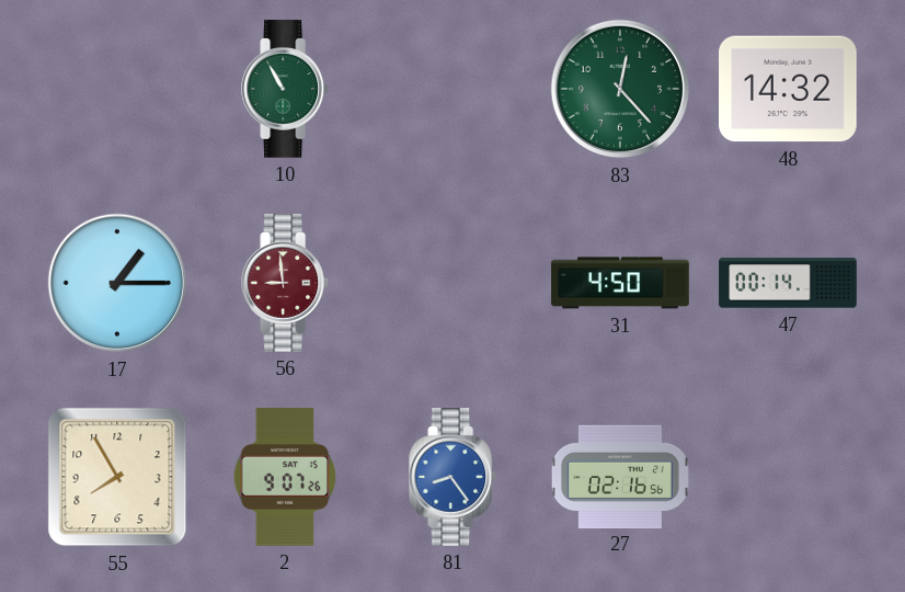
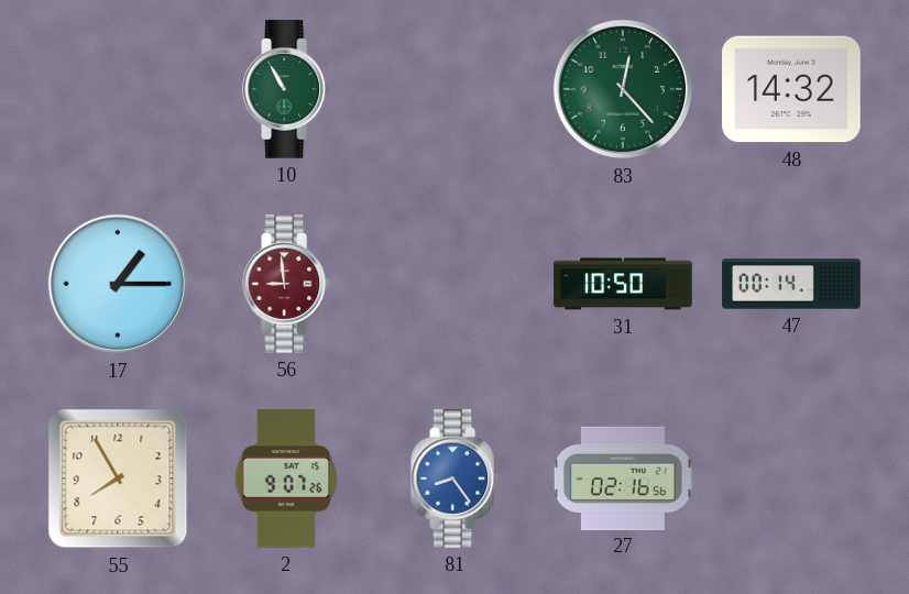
31: 4:50 -> 10:50 (623, 284)
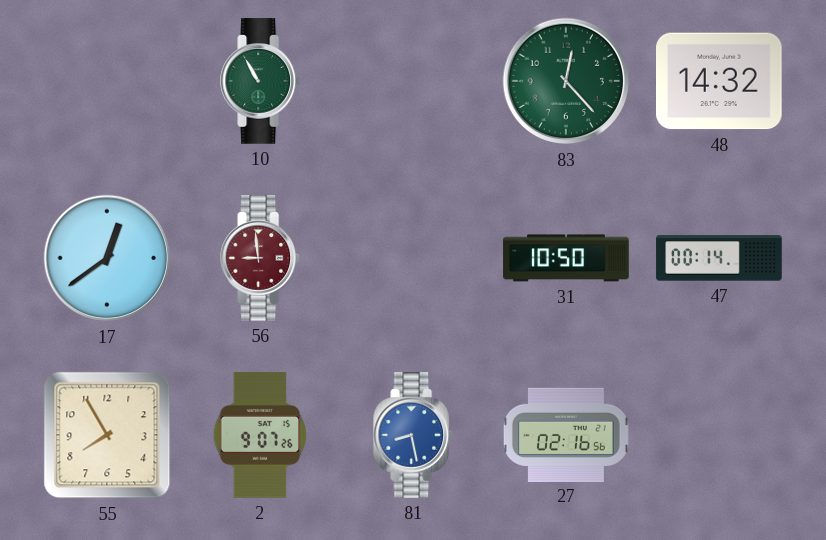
17: 1:15 -> 12:39 (107, 258)
81: 8:24 -> 8:28 (414, 435)
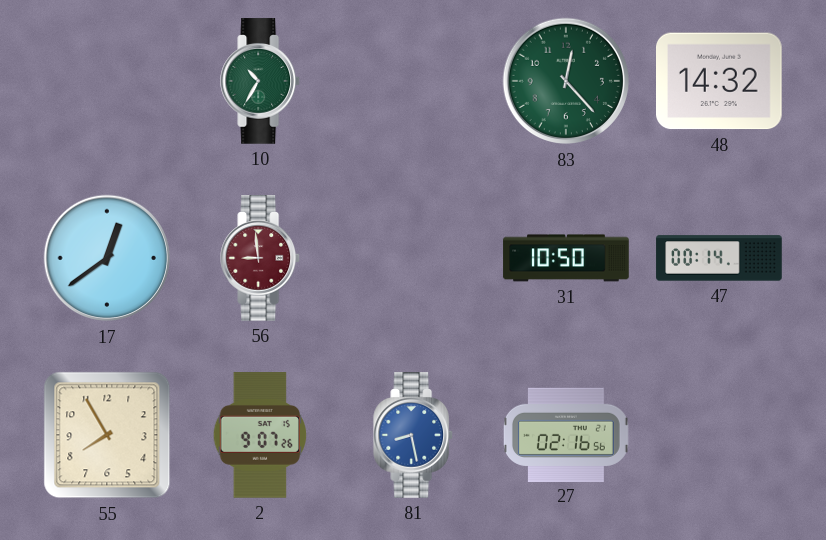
10: 10:55 -> 10:35 (261, 81)
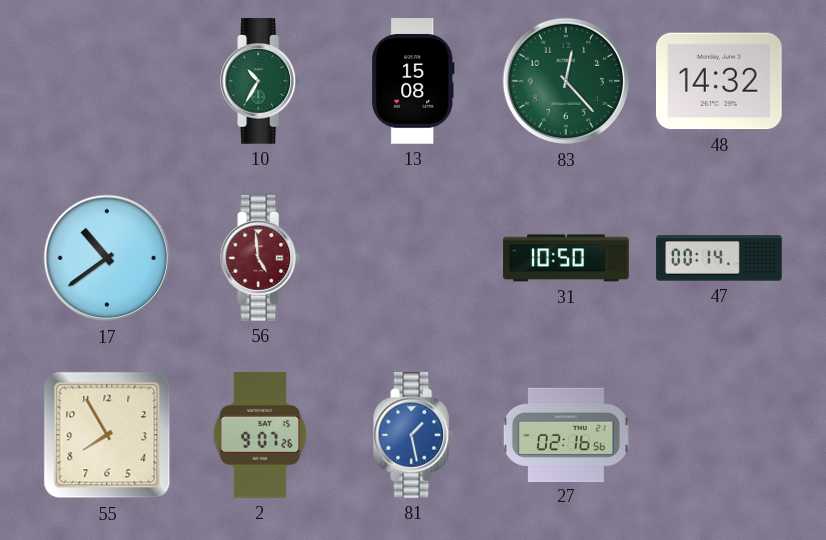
13: none -> 15:08 (413, 81)
17: 12:39 -> 10:39 (107, 258)
56: 8:59 -> 4:59 (261, 258)
81: 8:28 -> 1:28 (414, 435)
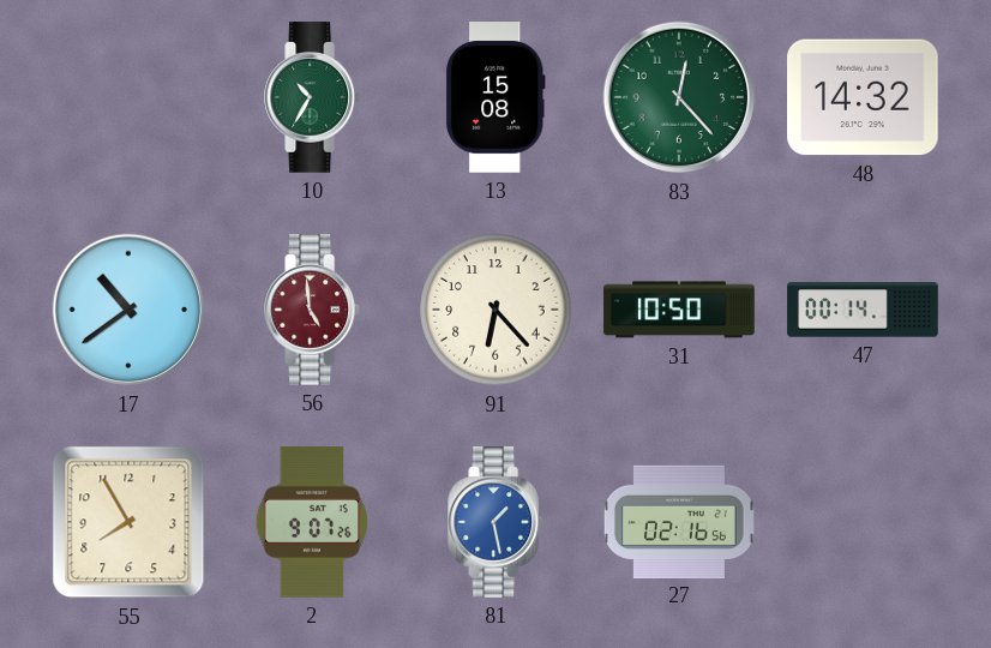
91: none -> 6:23 (495, 310)
